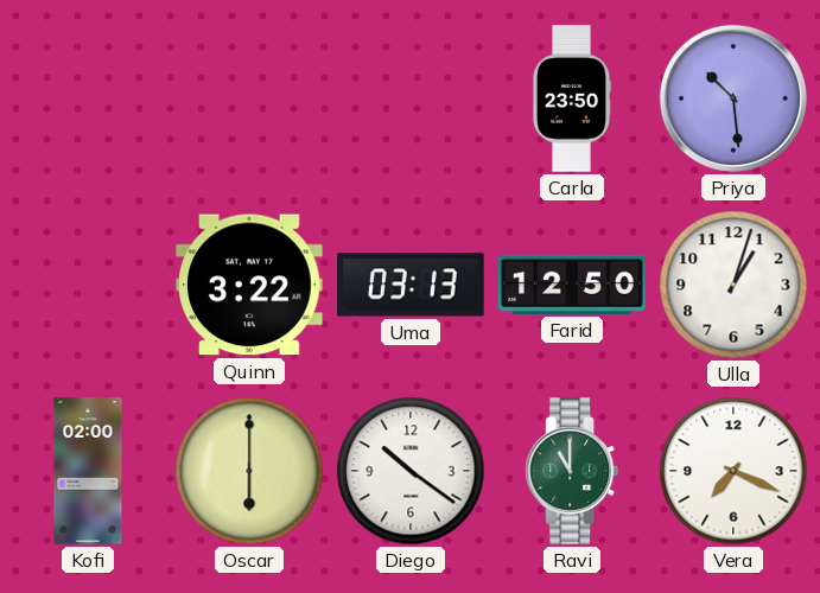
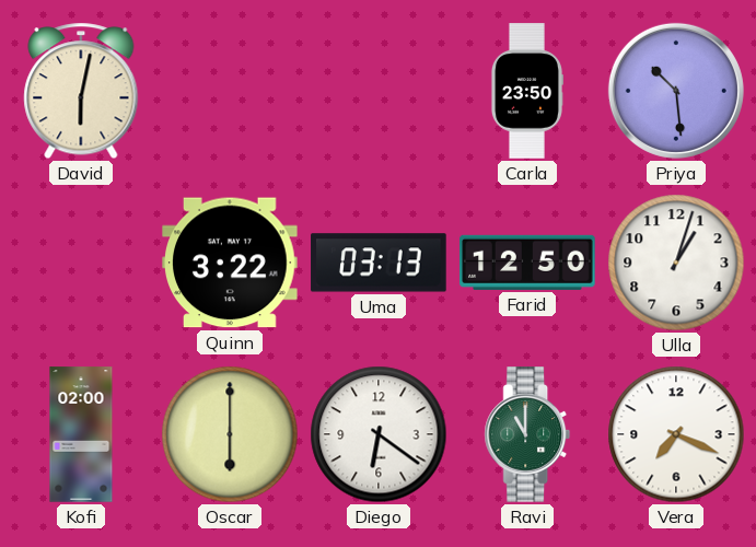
David: none -> 6:02 (81, 91)
Diego: 10:21 -> 6:21 (379, 434)
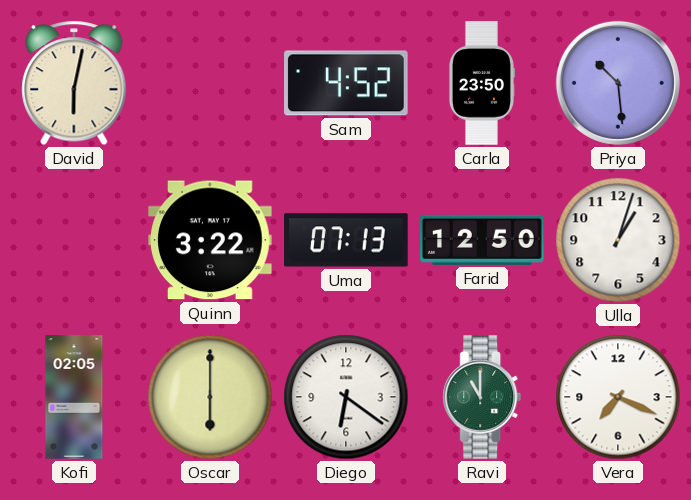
Sam: none -> 4:52 (346, 83)
Uma: 03:13 -> 07:13 (346, 240)
Kofi: 02:00 -> 02:05 (74, 397)
